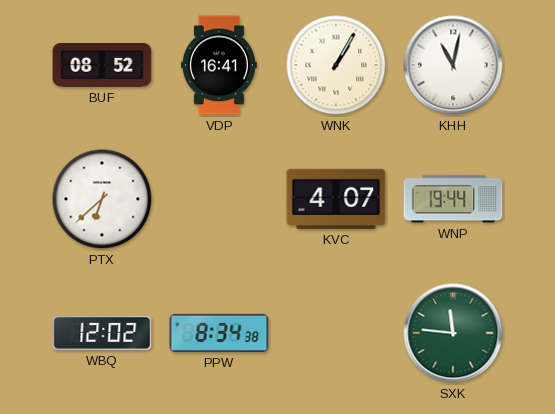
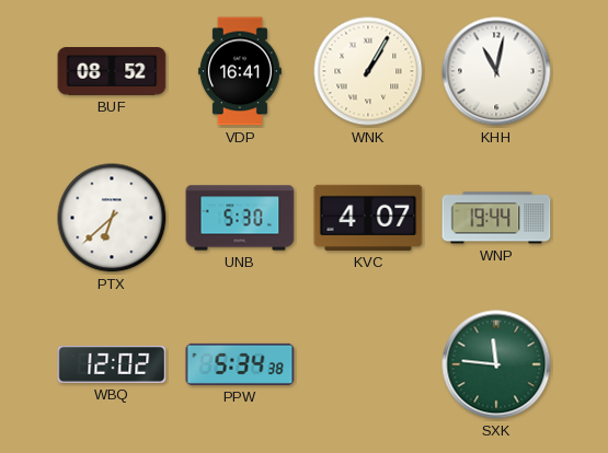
UNB: none -> 5:30 (240, 218)
PPW: 8:34 -> 5:34 (240, 364)
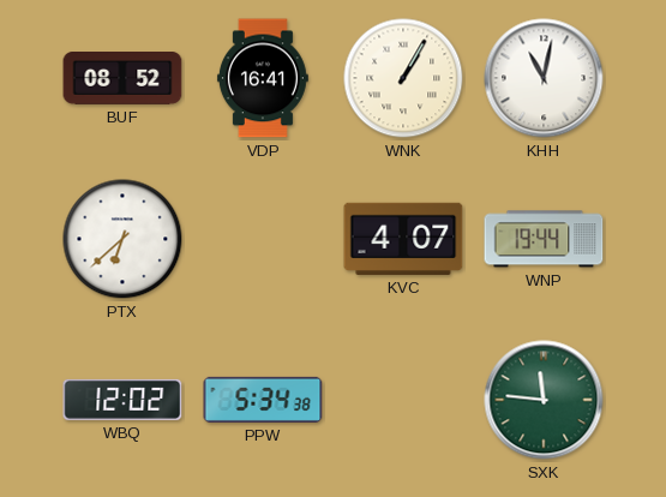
UNB: 5:30 -> none (240, 218)
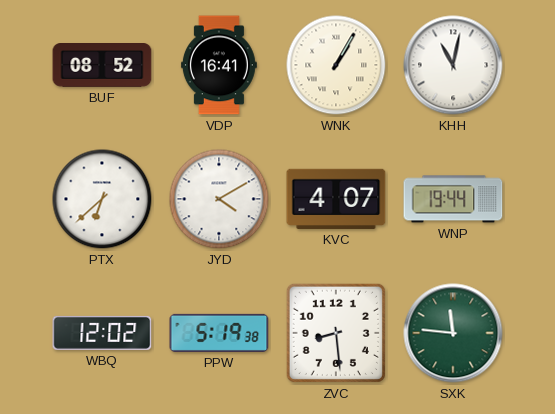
JYD: none -> 4:10 (219, 199)
PPW: 5:34 -> 5:19 (219, 333)
ZVC: none -> 8:29 (336, 333)
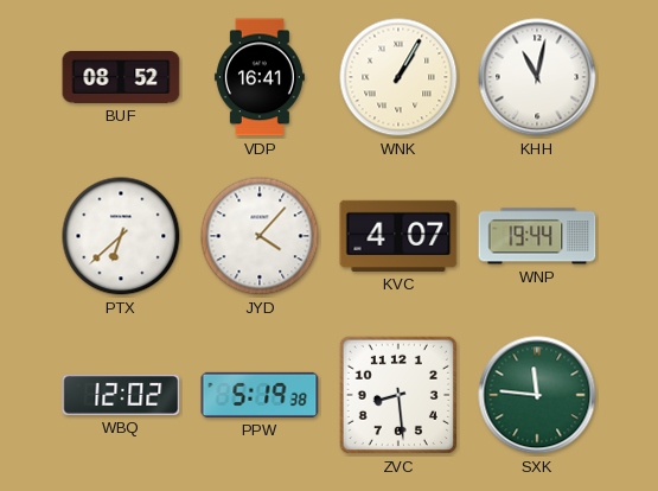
JYD: 4:10 -> 4:07 (260, 236)
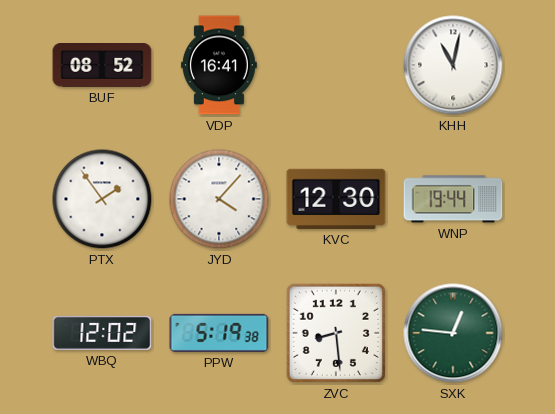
WNK: 1:05 -> none (398, 77)
PTX: 6:38 -> 1:54 (102, 199)
KVC: 4:07 -> 12:30 (336, 199)
SXK: 11:46 -> 12:46 (453, 333)
